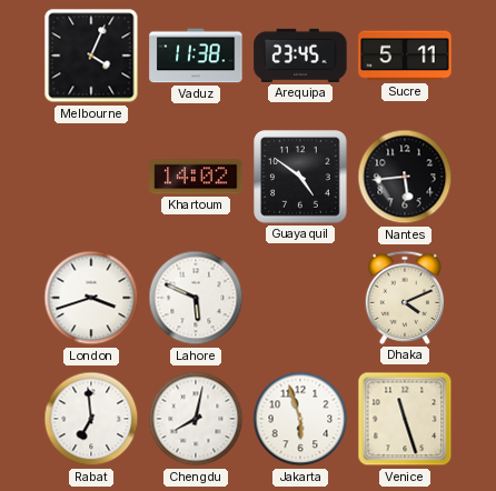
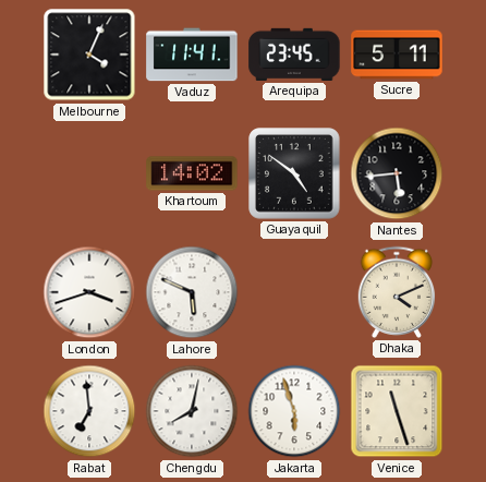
Vaduz: 11:38 -> 11:41 (192, 55)
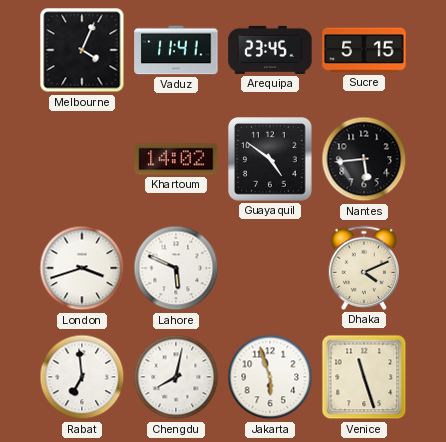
Sucre: 5:11 -> 5:15 (364, 50)
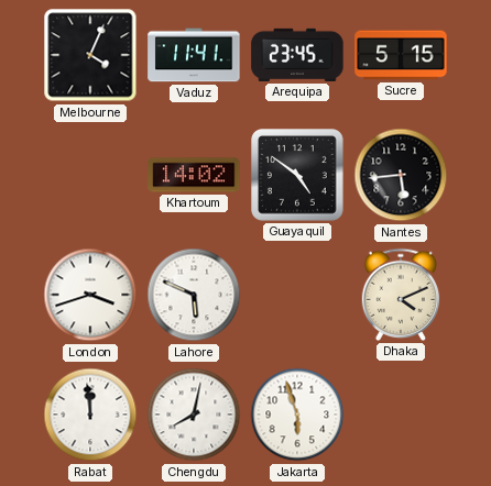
Rabat: 6:59 -> 11:59 (90, 415)
Venice: 11:27 -> none (364, 377)
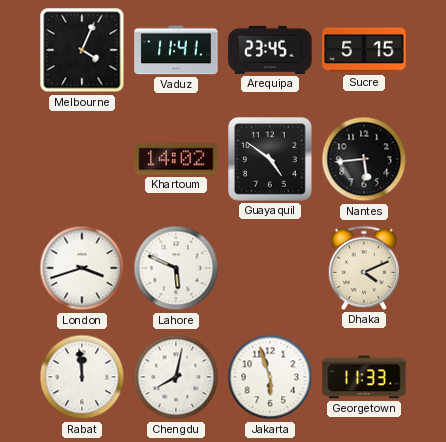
Georgetown: none -> 11:33 (364, 377)
